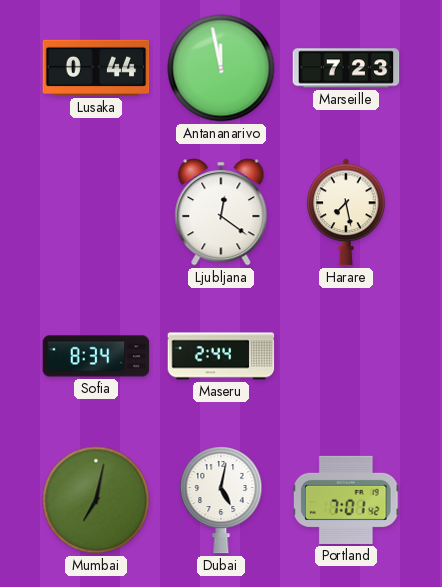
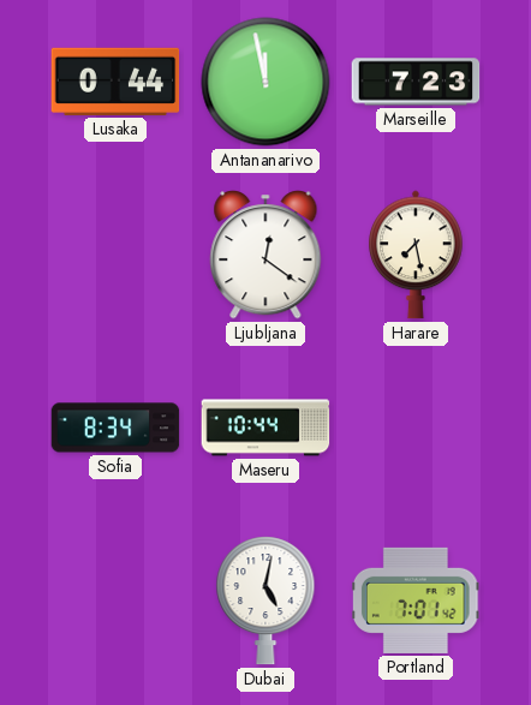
Maseru: 2:44 -> 10:44 (265, 428)
Mumbai: 7:02 -> none (96, 500)
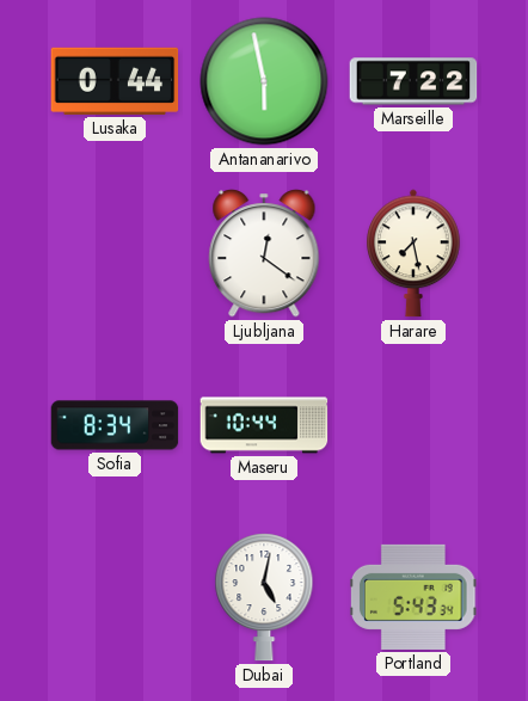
Antananarivo: 11:58 -> 5:58 (264, 81)
Marseille: 7:23 -> 7:22 (413, 81)
Portland: 7:01 -> 5:43 (415, 597)
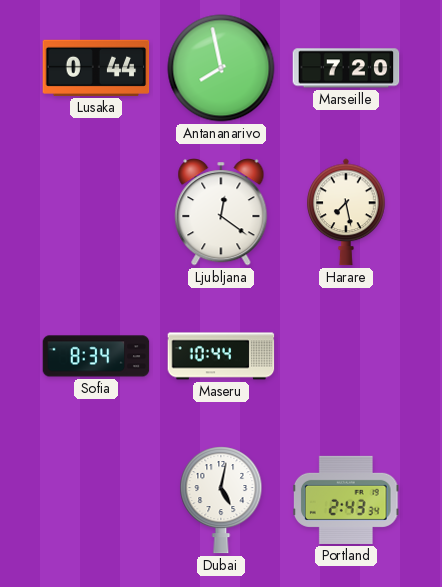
Antananarivo: 5:58 -> 7:58 (221, 68)
Marseille: 7:22 -> 7:20 (346, 68)
Portland: 5:43 -> 2:43 (347, 500)
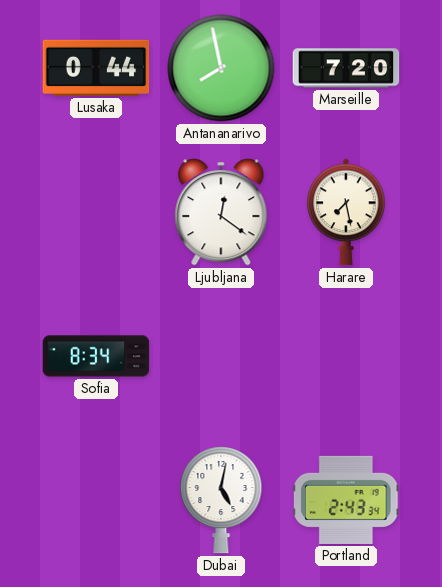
Maseru: 10:44 -> none (221, 356)
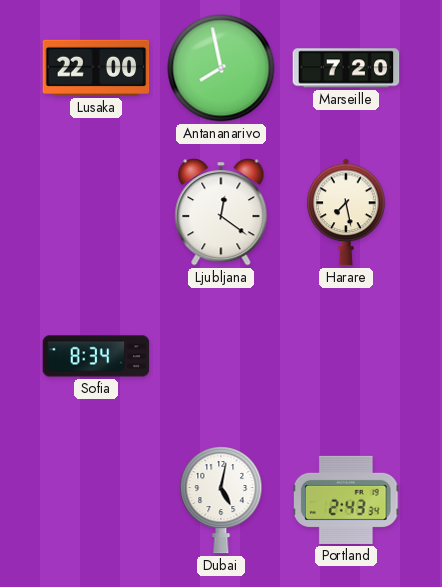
Lusaka: 0:44 -> 22:00 (96, 68)
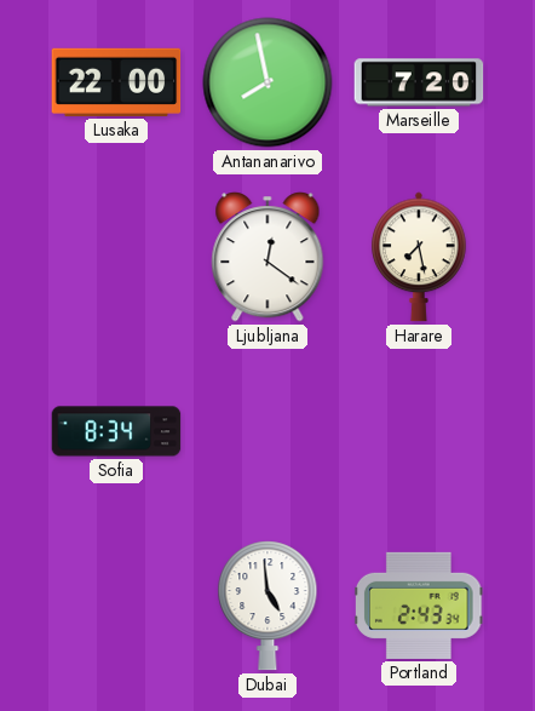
Dubai: 5:02 -> 4:59 (267, 606)
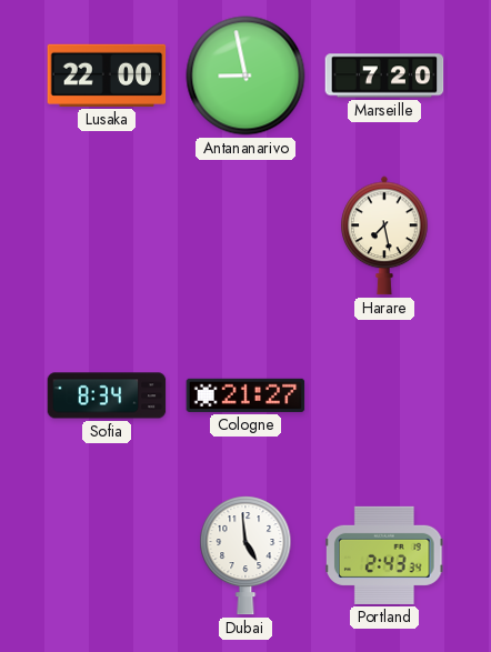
Antananarivo: 7:58 -> 8:58 (245, 76)
Ljubljana: 12:21 -> none (267, 257)
Cologne: none -> 21:27 (245, 395)
